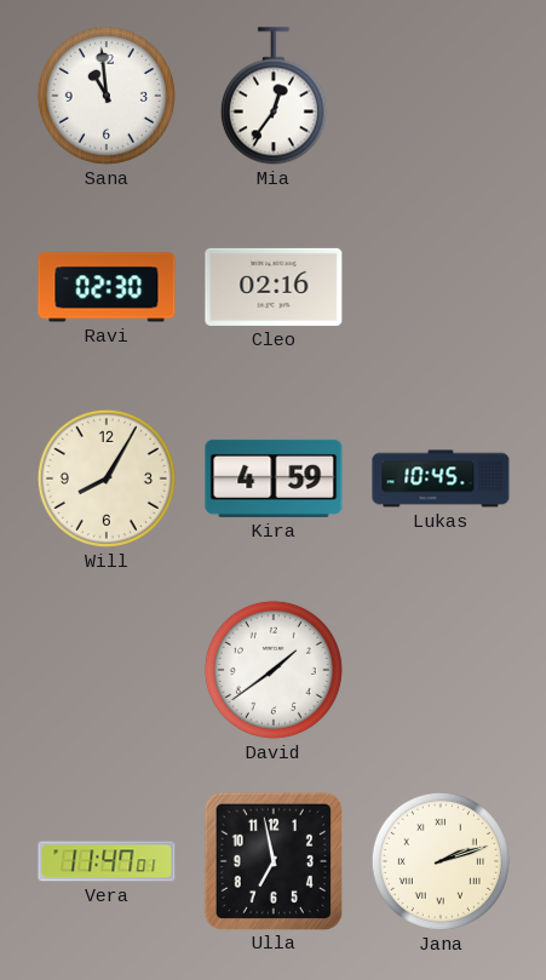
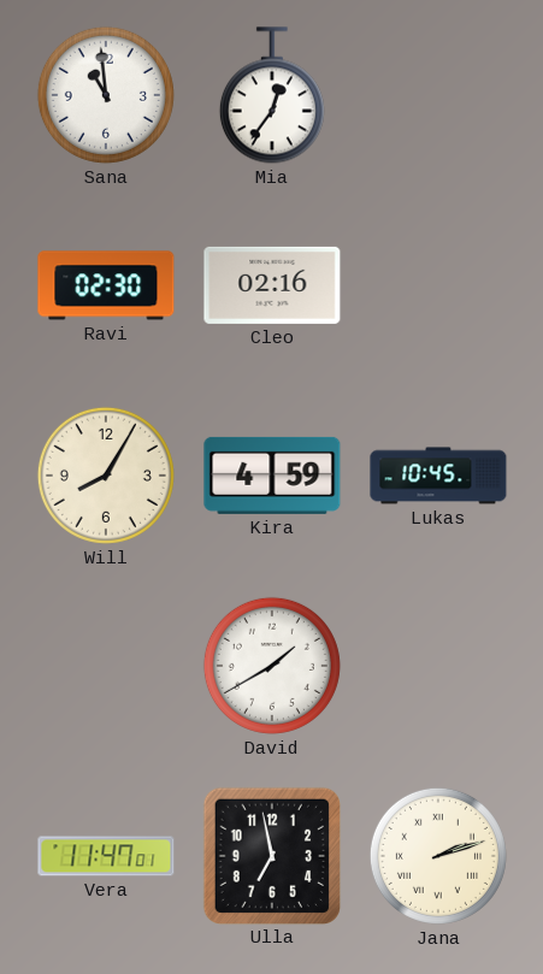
David: 1:39 -> 1:40 (272, 666)
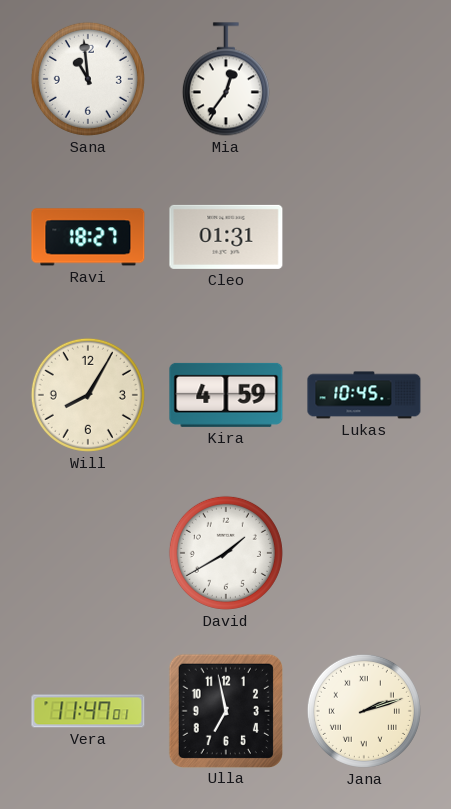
Ravi: 02:30 -> 18:27 (88, 237)
Cleo: 02:16 -> 01:31 (226, 237)
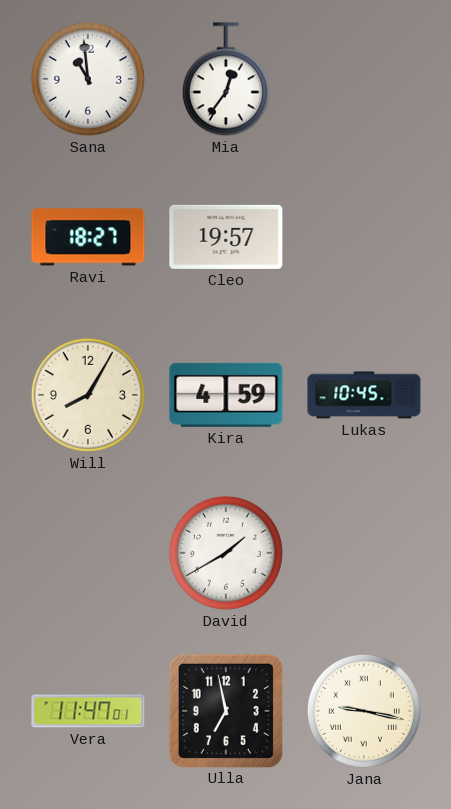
Cleo: 01:31 -> 19:57 (226, 237)
Jana: 2:12 -> 9:17 (364, 711)
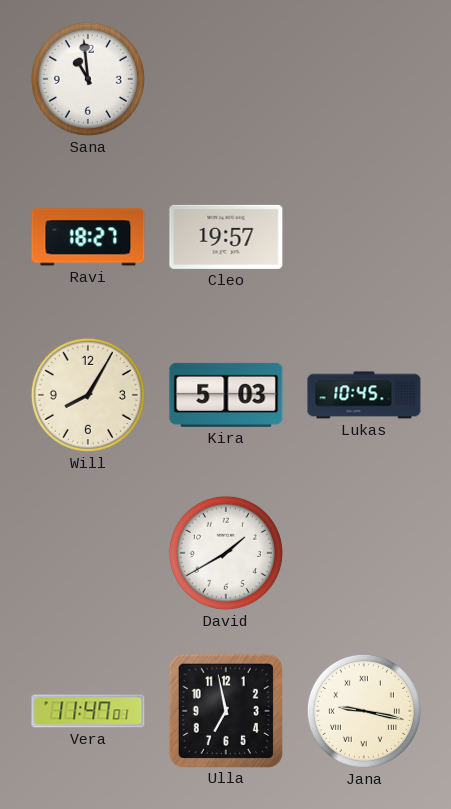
Mia: 12:36 -> none (226, 79)
Kira: 4:59 -> 5:03 (226, 395)
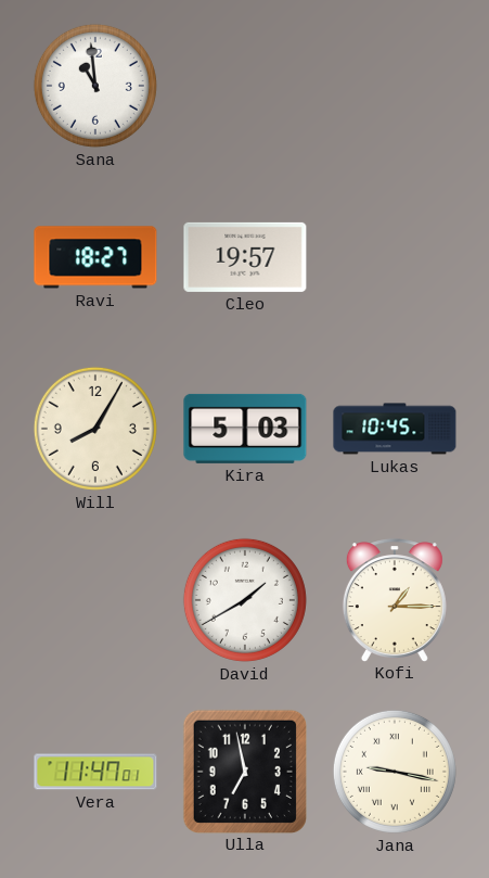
Kofi: none -> 1:15 (395, 600)
